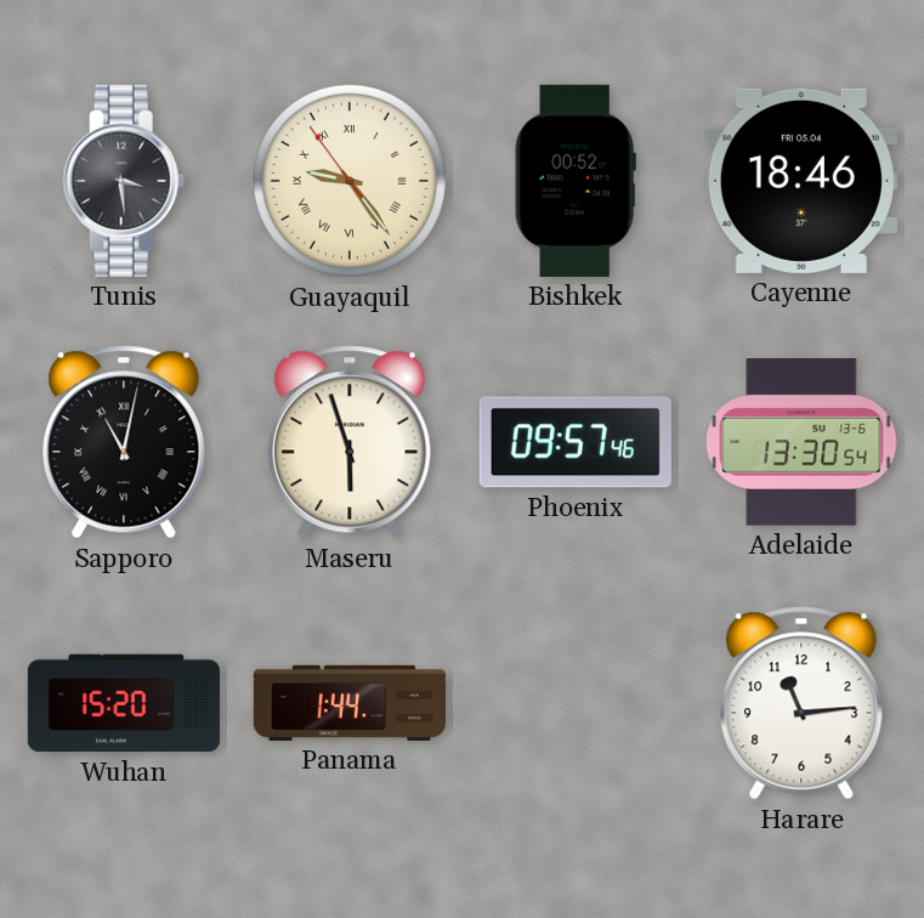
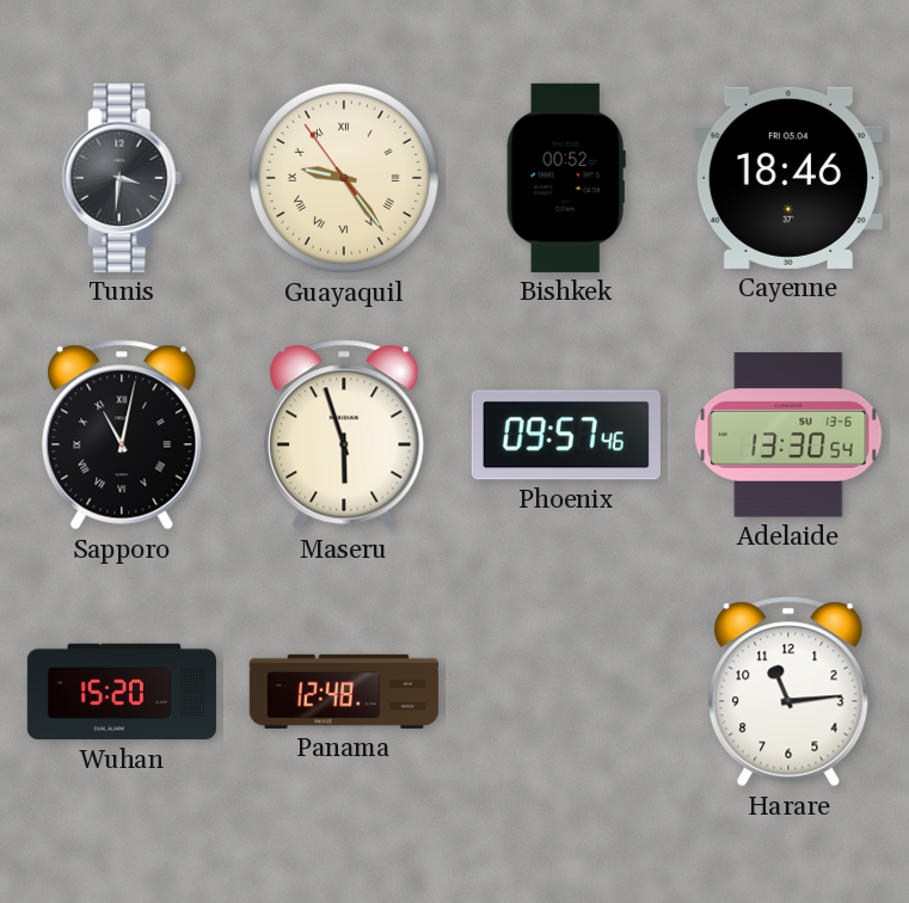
Tunis: 3:29 -> 3:31 (122, 178)
Panama: 1:44 -> 12:48 (344, 692)
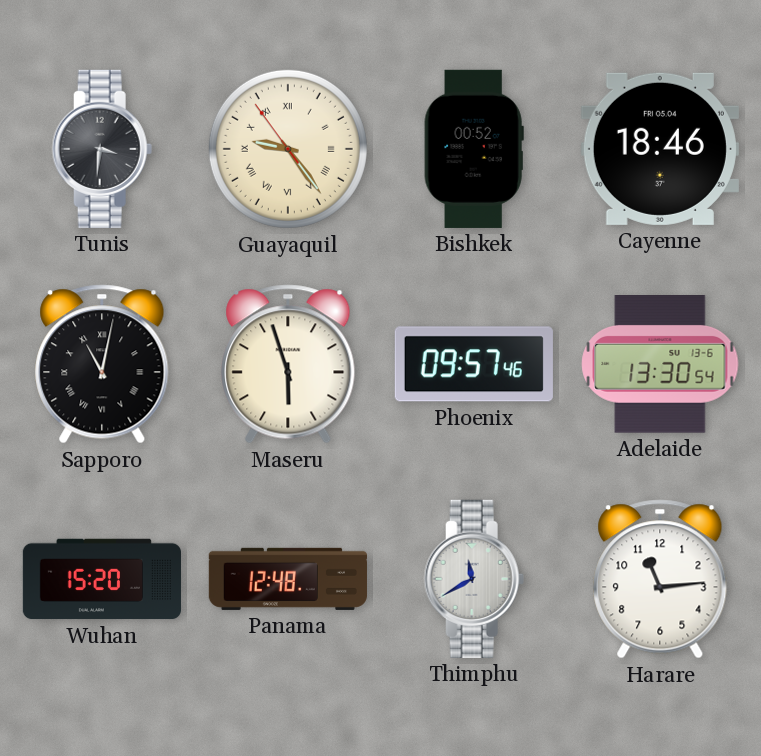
Thimphu: none -> 11:40 (474, 579)
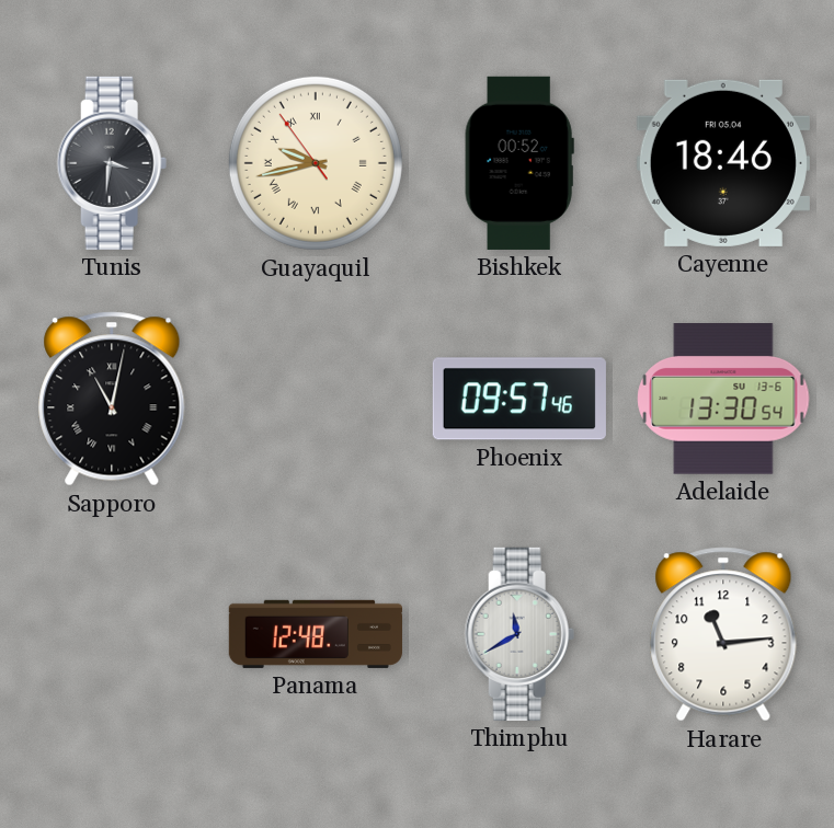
Guayaquil: 9:23 -> 9:42 (316, 163)
Maseru: 5:57 -> none (288, 364)
Wuhan: 15:20 -> none (102, 579)
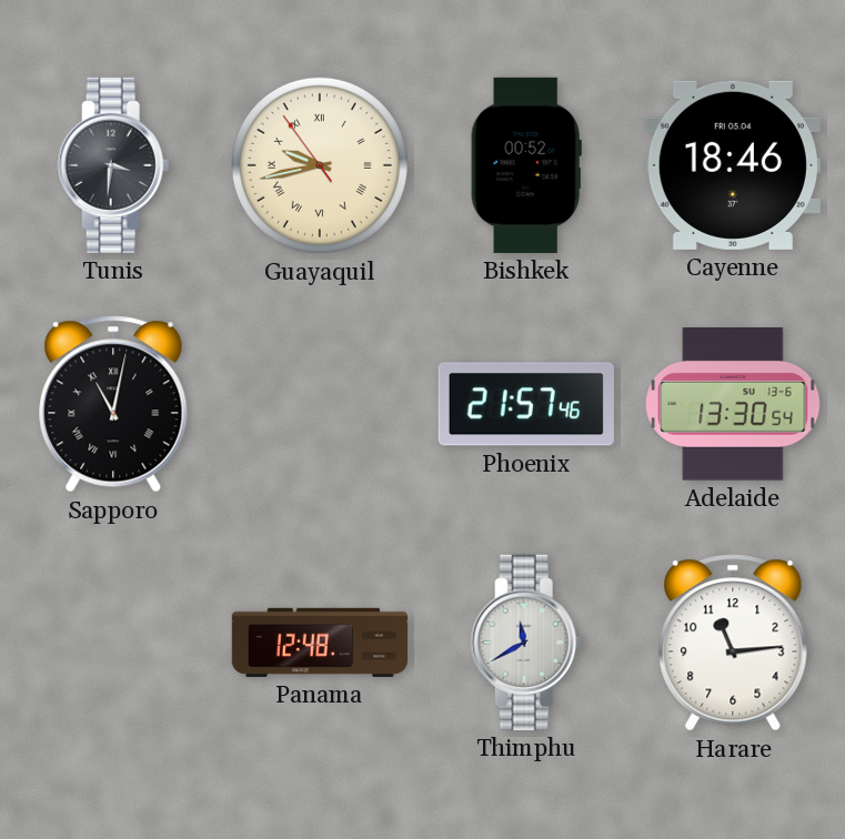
Phoenix: 09:57 -> 21:57 (526, 404)
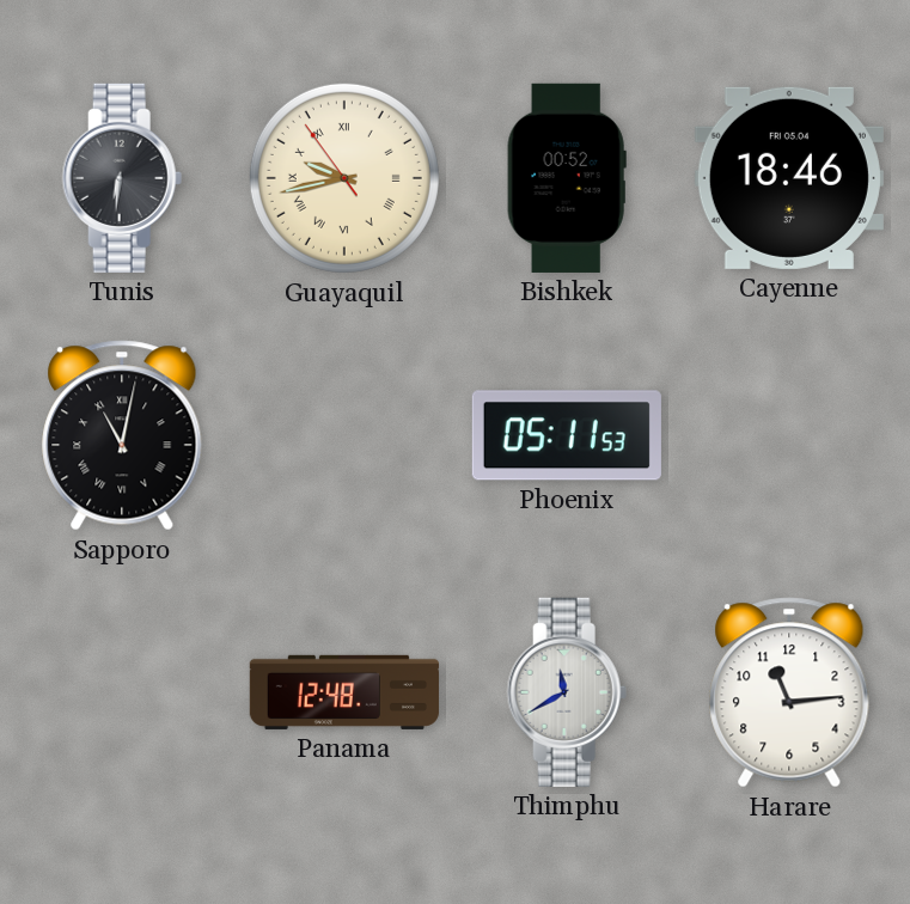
Tunis: 3:31 -> 6:31 (122, 178)
Phoenix: 21:57 -> 05:11 (567, 435)
Adelaide: 13:30 -> none (733, 405)
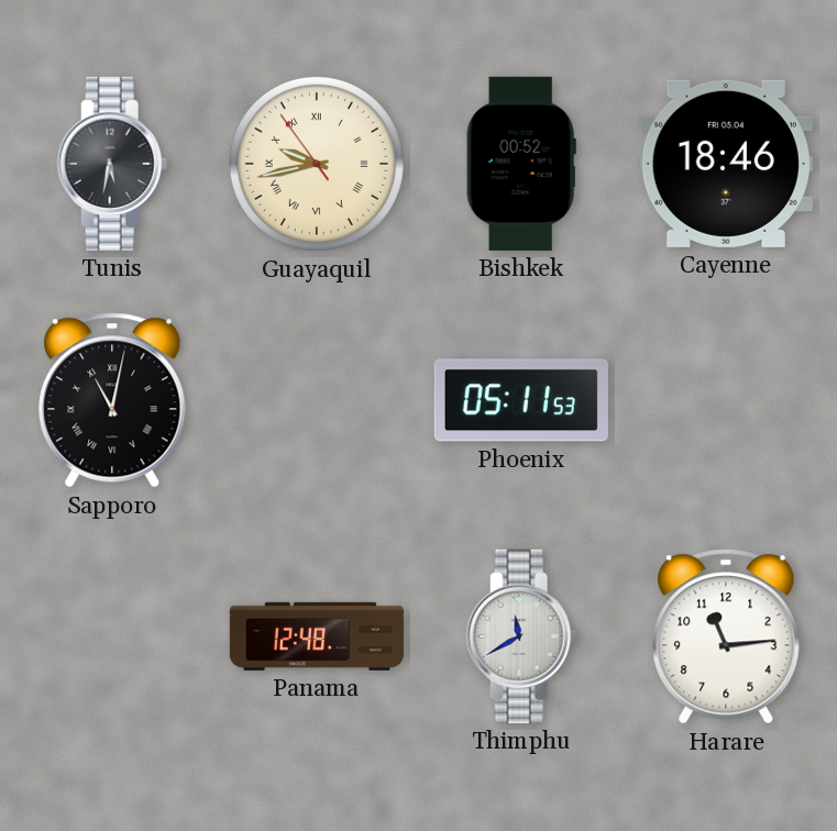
Tunis: 6:31 -> 5:32 (112, 164)
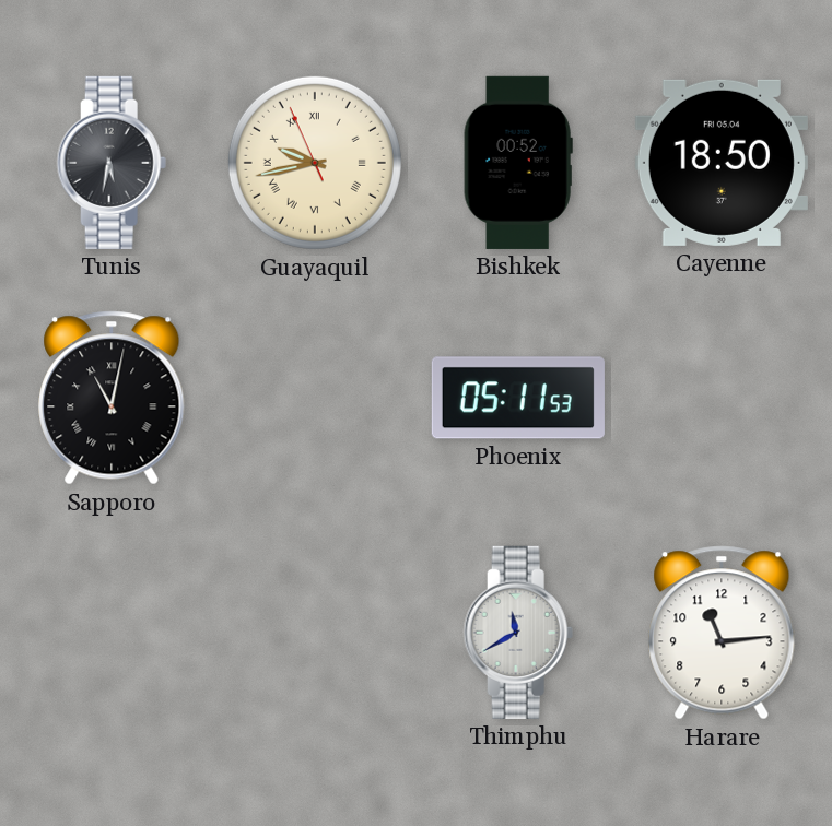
Guayaquil: 9:42:54 -> 9:42:56 (315, 163)
Cayenne: 18:46 -> 18:50 (722, 163)
Panama: 12:48 -> none (317, 636)
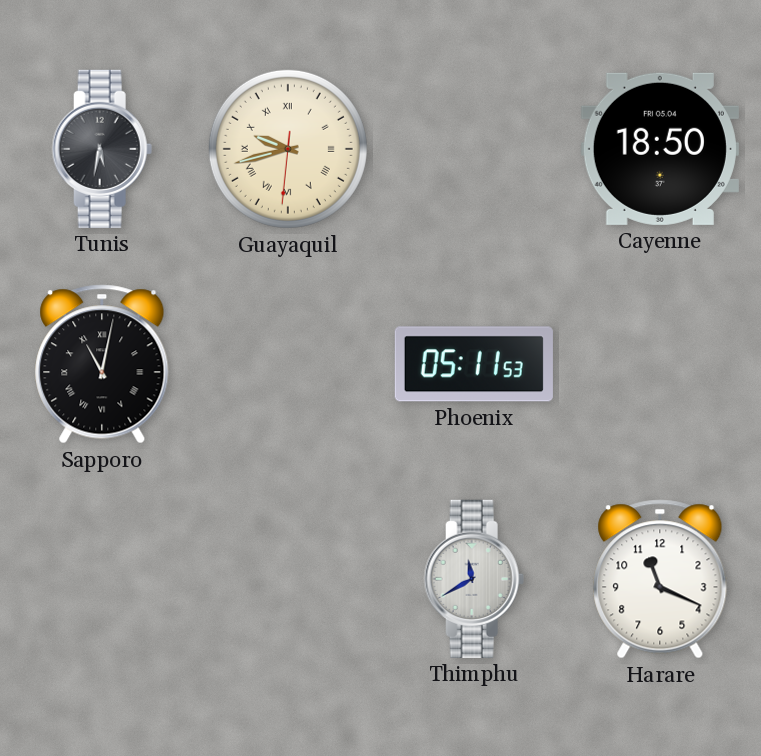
Guayaquil: 9:42:56 -> 9:42:31 (288, 149)
Bishkek: 00:52 -> none (518, 163)
Harare: 11:14 -> 11:19 (660, 579)
